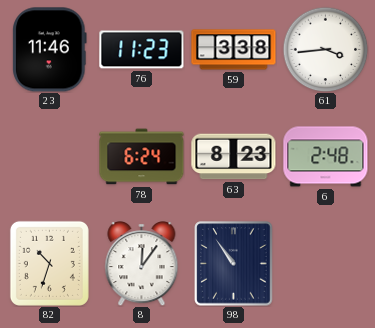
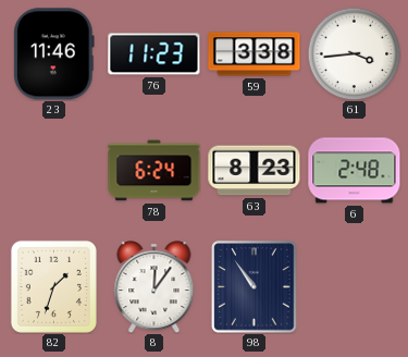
82: 10:33 -> 1:33 (53, 286)
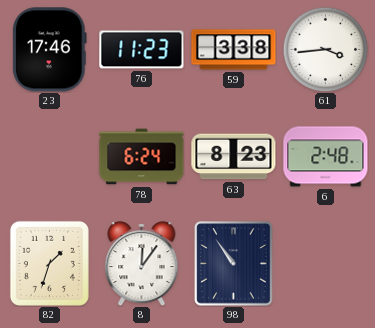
23: 11:46 -> 17:46 (50, 50)
